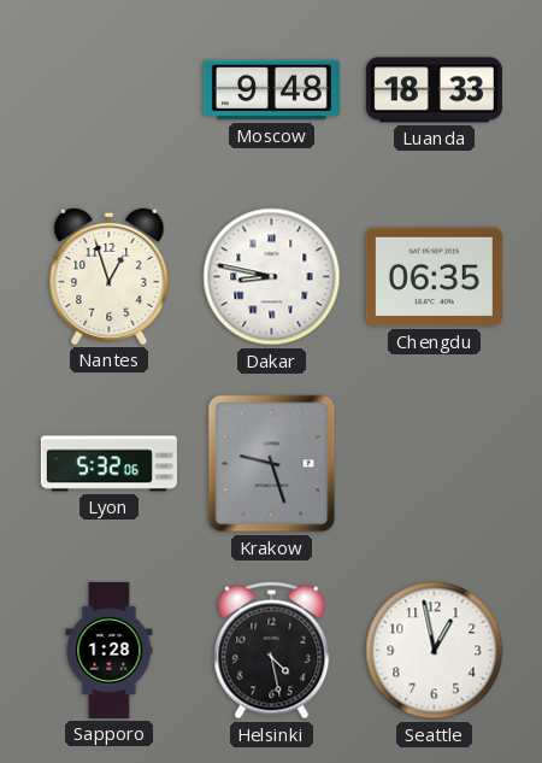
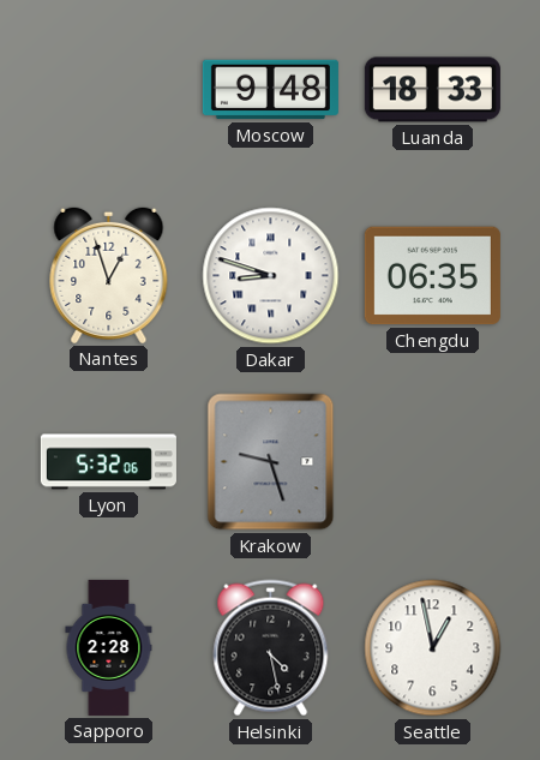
Dakar: 8:47 -> 8:48 (271, 276)
Sapporo: 1:28 -> 2:28 (109, 647)
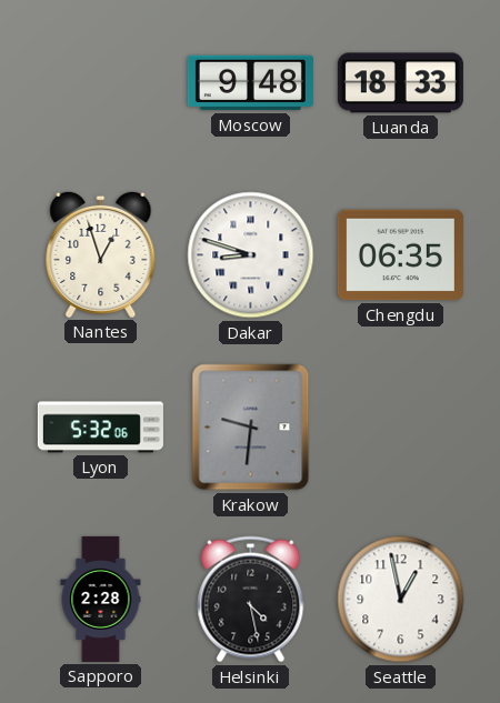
Krakow: 9:27 -> 9:31 (251, 428)
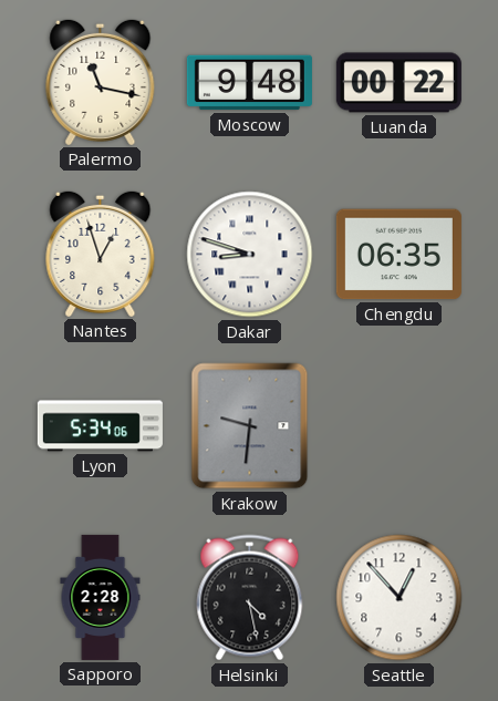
Palermo: none -> 11:17 (101, 82)
Luanda: 18:33 -> 00:22 (398, 83)
Lyon: 5:32 -> 5:34 (100, 426)
Seattle: 12:58 -> 12:53 (400, 598)
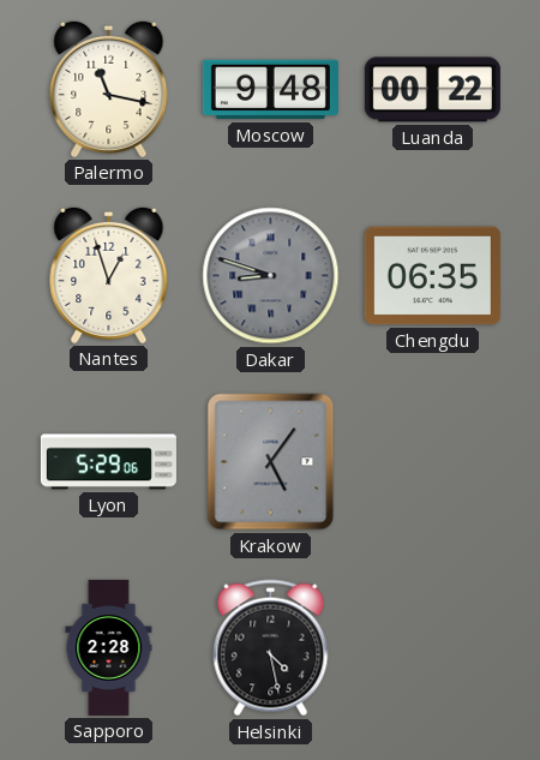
Dakar dial: white -> grey (271, 276)
Lyon: 5:34 -> 5:29 (108, 462)
Krakow: 9:31 -> 5:06 (271, 462)
Seattle: 12:53 -> none (400, 598)
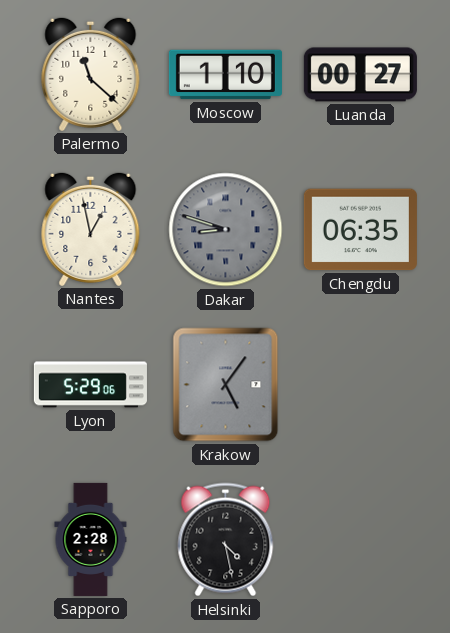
Palermo: 11:17 -> 11:22 (91, 74)
Moscow: 9:48 -> 1:10 (225, 75)
Luanda: 00:22 -> 00:27 (360, 75)
Nantes: 12:57 -> 12:58 (91, 229)
